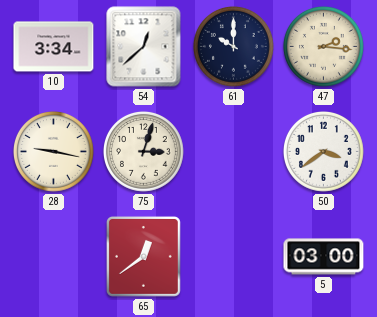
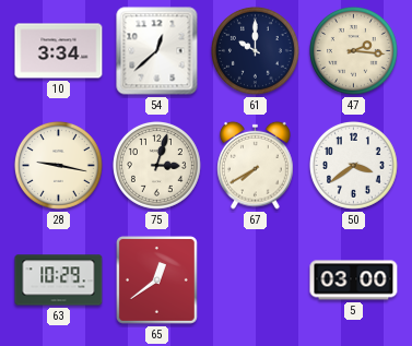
67: none -> 7:40 (256, 165)
63: none -> 10:29 (59, 281)
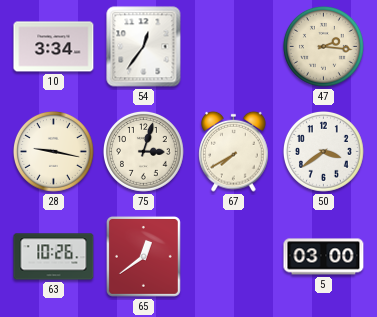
54: 12:38 -> 12:36 (144, 47)
61: 10:00 -> none (255, 50)
63: 10:29 -> 10:26 (54, 257)
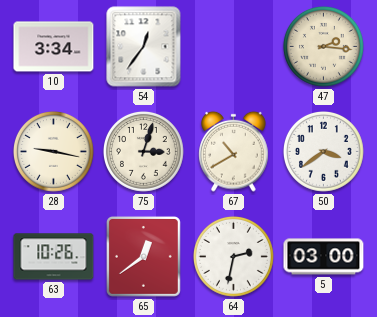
67: 7:40 -> 10:40 (234, 151)
64: none -> 2:32 (233, 256)
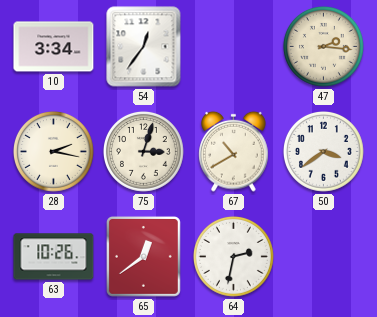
28: 9:17 -> 2:17 (53, 151)
5: 03:00 -> none (324, 257)
